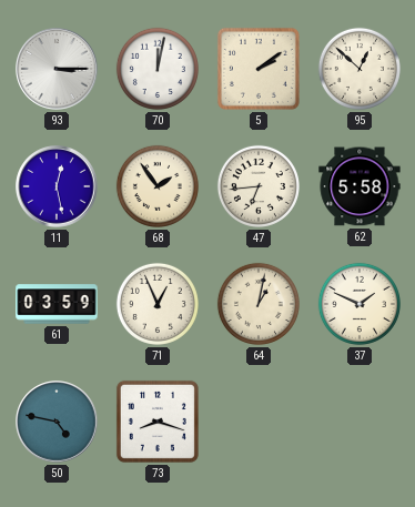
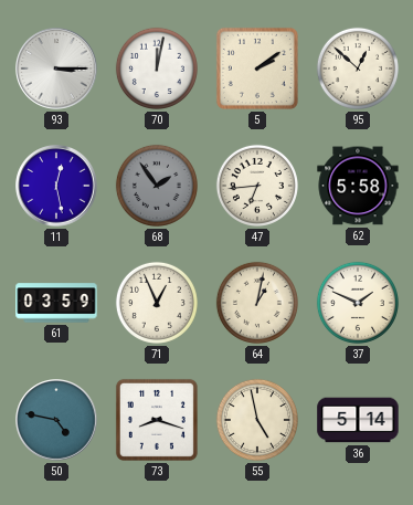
68 dial: cream -> grey (157, 186)
55: none -> 4:58 (257, 420)
36: none -> 5:14 (358, 420)
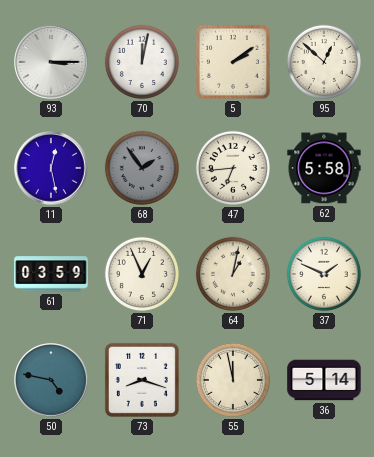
55: 4:58 -> 11:58 (233, 380)
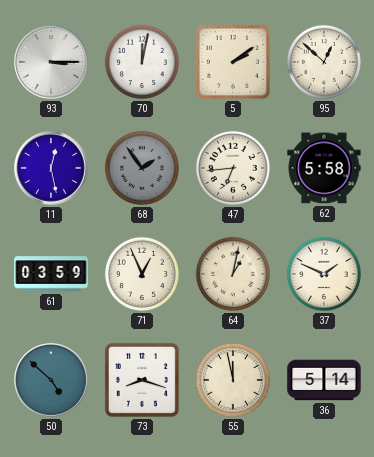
50: 4:47 -> 4:52 (51, 380)
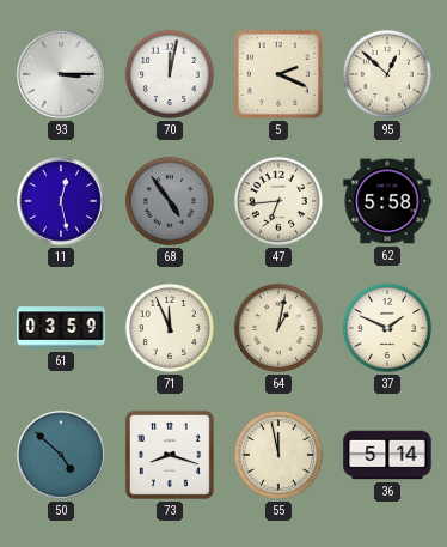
5: 2:09 -> 2:19 (278, 74)
68: 1:54 -> 4:54 (170, 201)
71: 12:56 -> 11:56 (170, 328)
